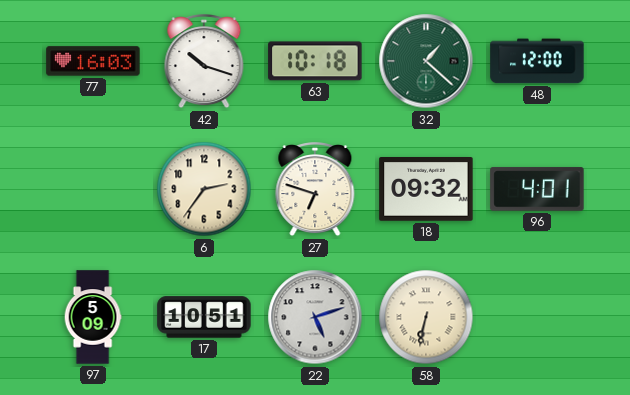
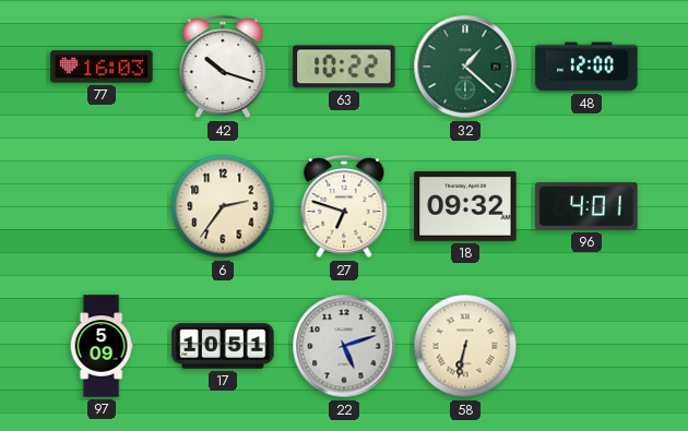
63: 10:18 -> 10:22 (344, 67)
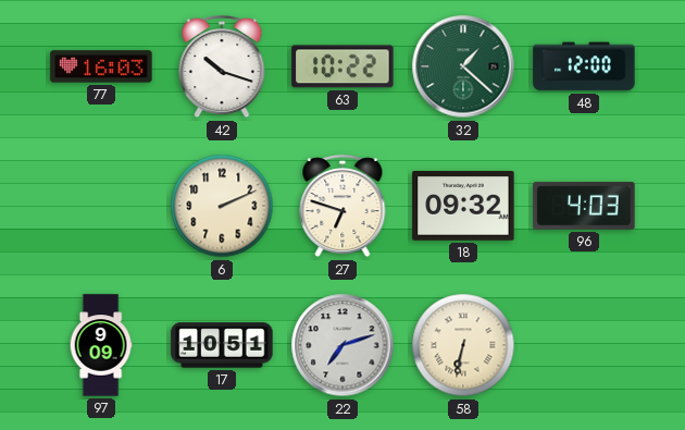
6: 2:36 -> 2:11 (222, 206)
96: 4:01 -> 4:03 (584, 206)
97: 5:09 -> 9:09 (101, 345)
22: 5:12 -> 7:12 (342, 345)
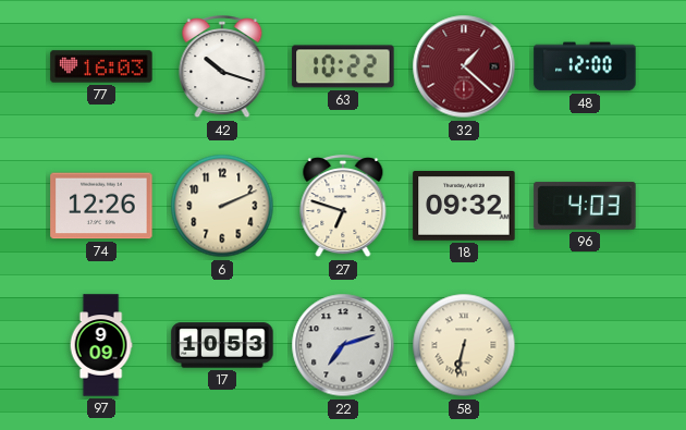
32 dial: green -> burgundy (464, 66)
74: none -> 12:26 (101, 206)
17: 10:51 -> 10:53 (222, 345)
